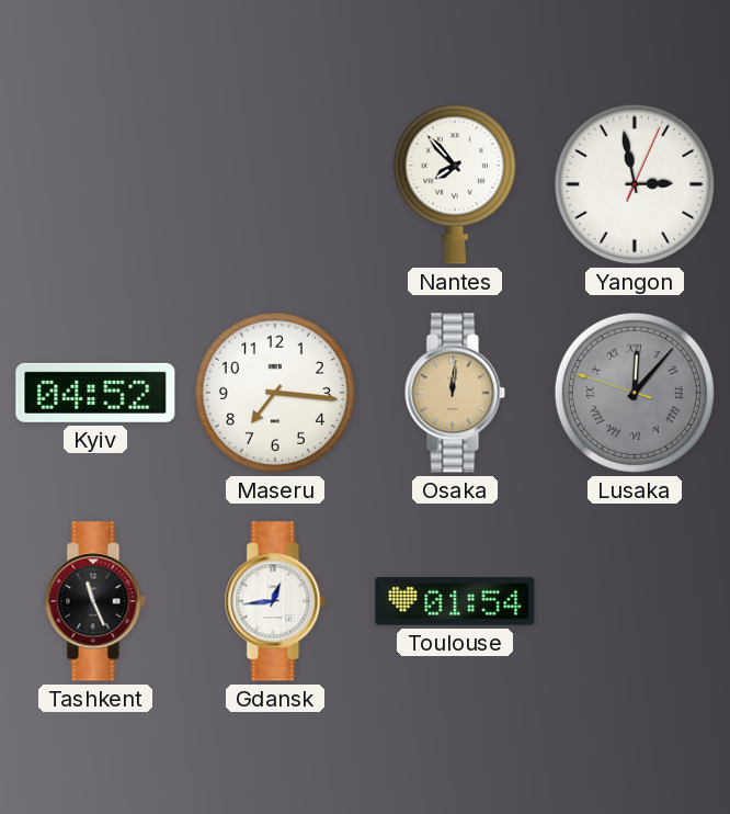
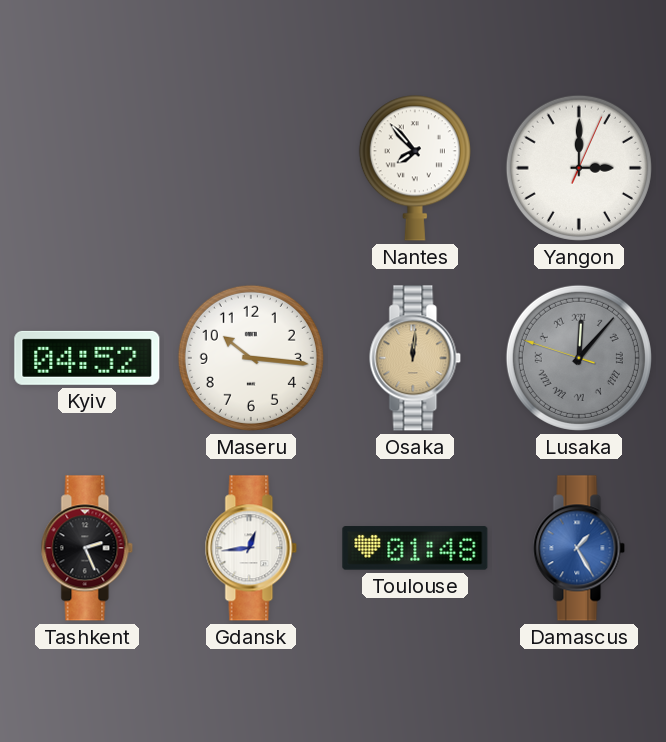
Yangon: 2:58 -> 3:00 (579, 168)
Maseru: 7:16 -> 10:16 (251, 358)
Tashkent: 11:26 -> 2:26 (87, 548)
Toulouse: 01:54 -> 01:48 (415, 548)
Damascus: none -> 1:25 (579, 548)
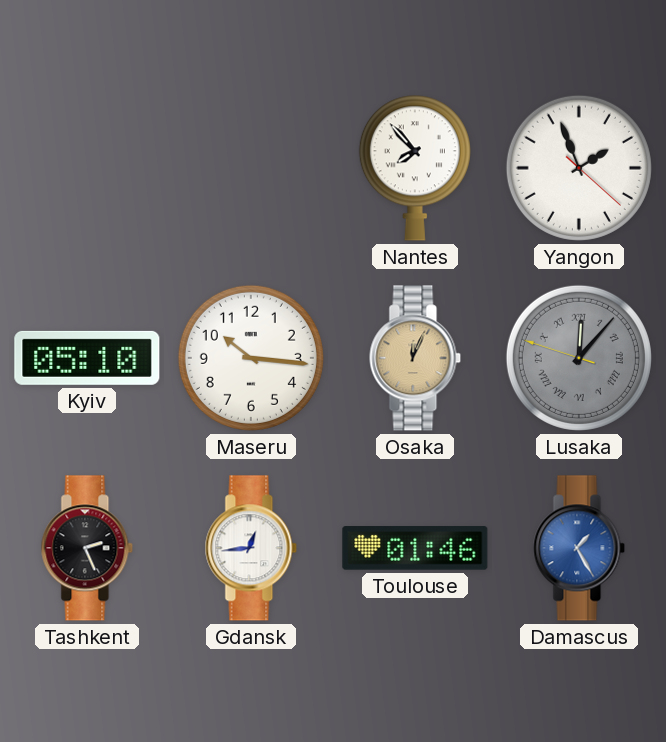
Yangon: 3:00 -> 1:56 (579, 168)
Kyiv: 04:52 -> 05:10 (87, 358)
Osaka: 12:01 -> 12:04 (415, 358)
Toulouse: 01:48 -> 01:46 (415, 548)
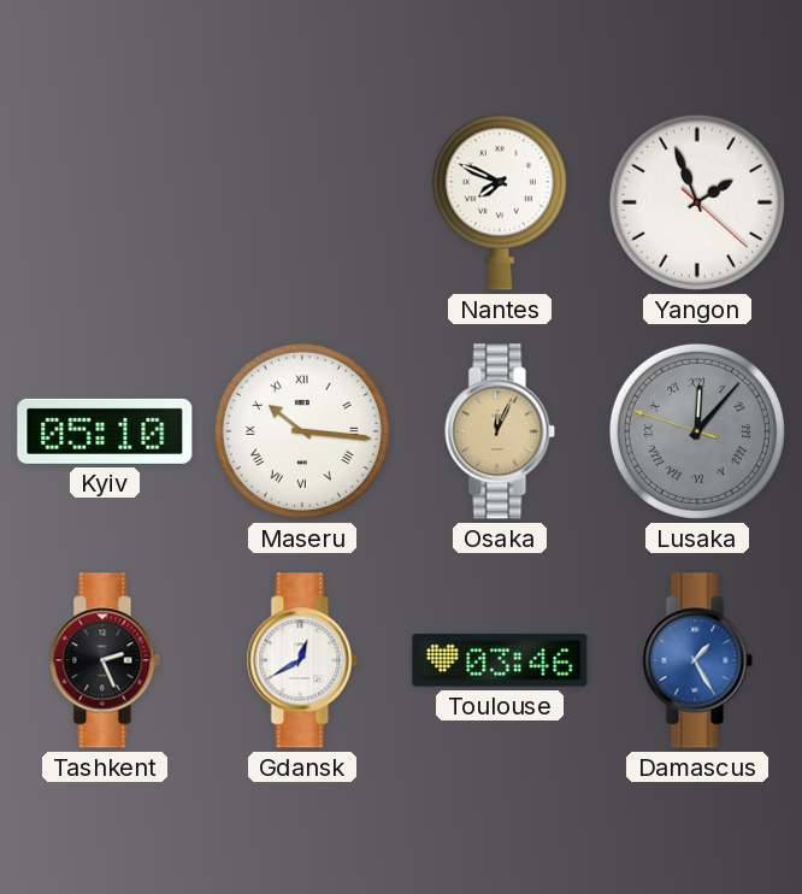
Nantes: 7:53 -> 7:49 (500, 202)
Maseru numerals: Arabic -> Roman (302, 431)
Gdansk: 12:44 -> 12:40 (302, 660)
Toulouse: 01:46 -> 03:46 (500, 660)
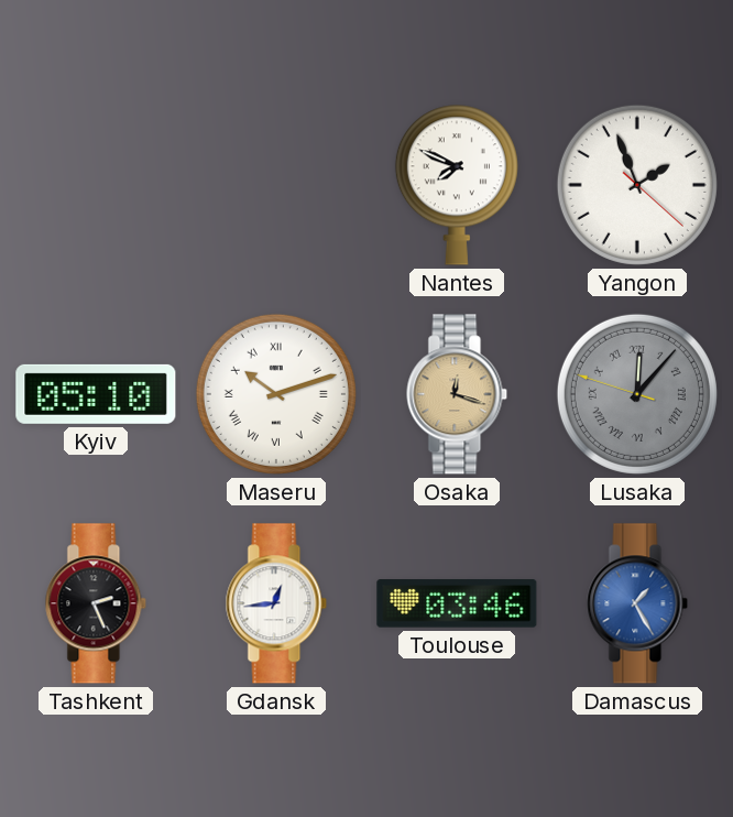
Maseru: 10:16 -> 10:12 (276, 394)
Osaka: 12:04 -> 12:18 (457, 394)
Gdansk: 12:40 -> 12:44 (276, 603)
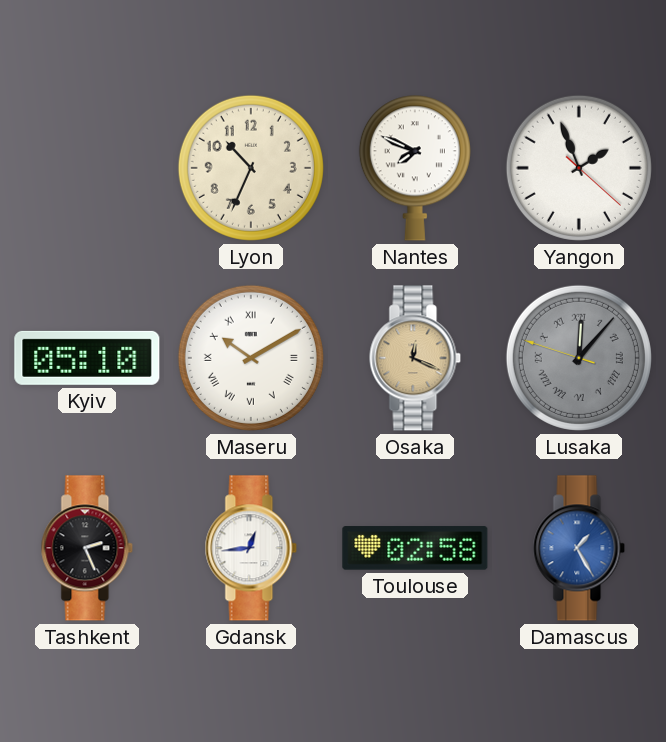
Lyon: none -> 10:34 (251, 168)
Maseru: 10:12 -> 10:10 (251, 358)
Osaka: 12:18 -> 12:19 (415, 358)
Toulouse: 03:46 -> 02:58 (415, 548)
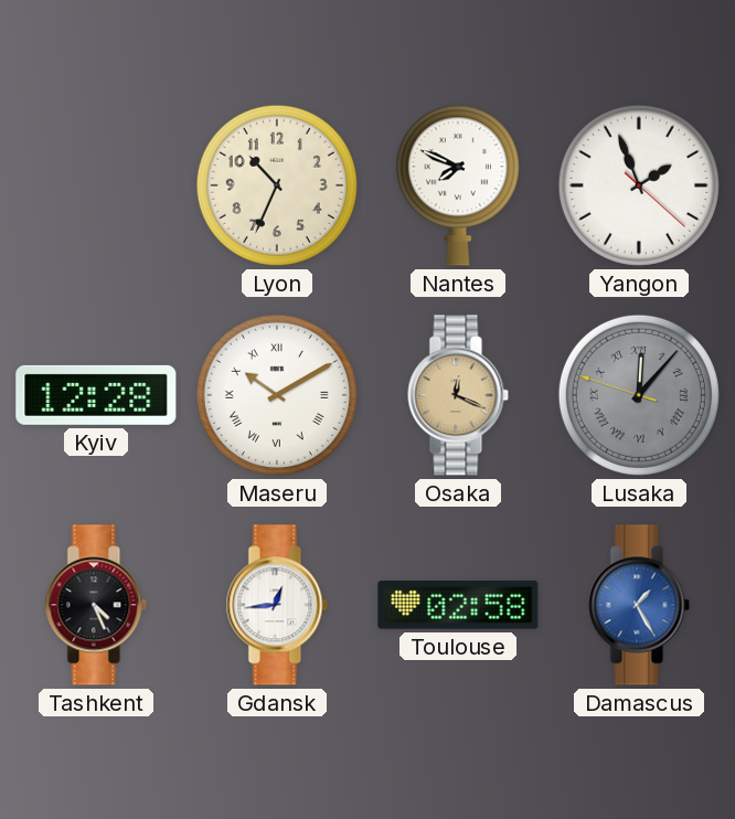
Kyiv: 05:10 -> 12:28 (96, 395)
Tashkent: 2:26 -> 4:26 (96, 605)
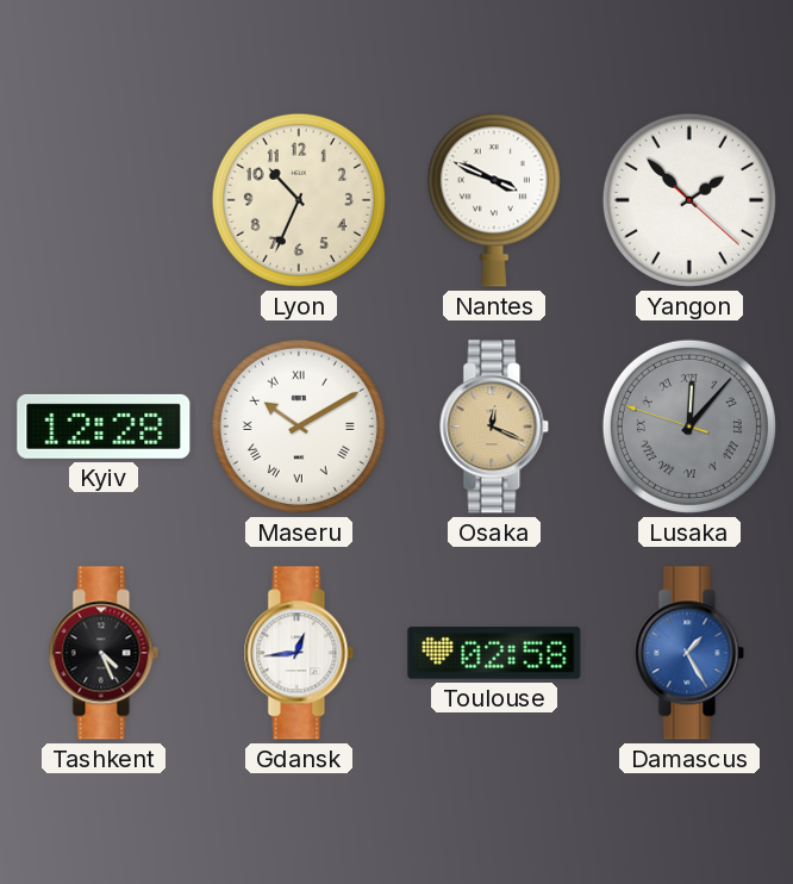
Nantes: 7:49 -> 3:49 (494, 200)
Yangon: 1:56 -> 1:52 (689, 200)
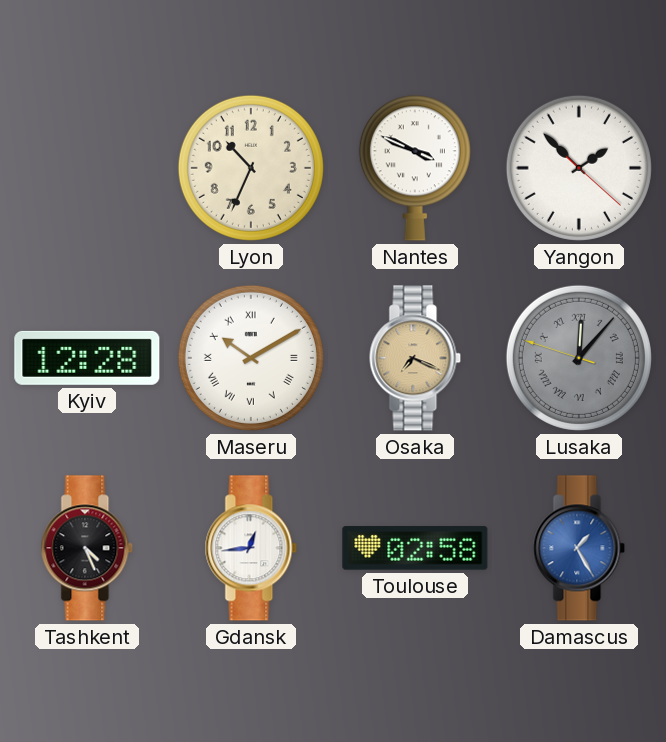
Osaka: 12:19 -> 7:19 (415, 358)
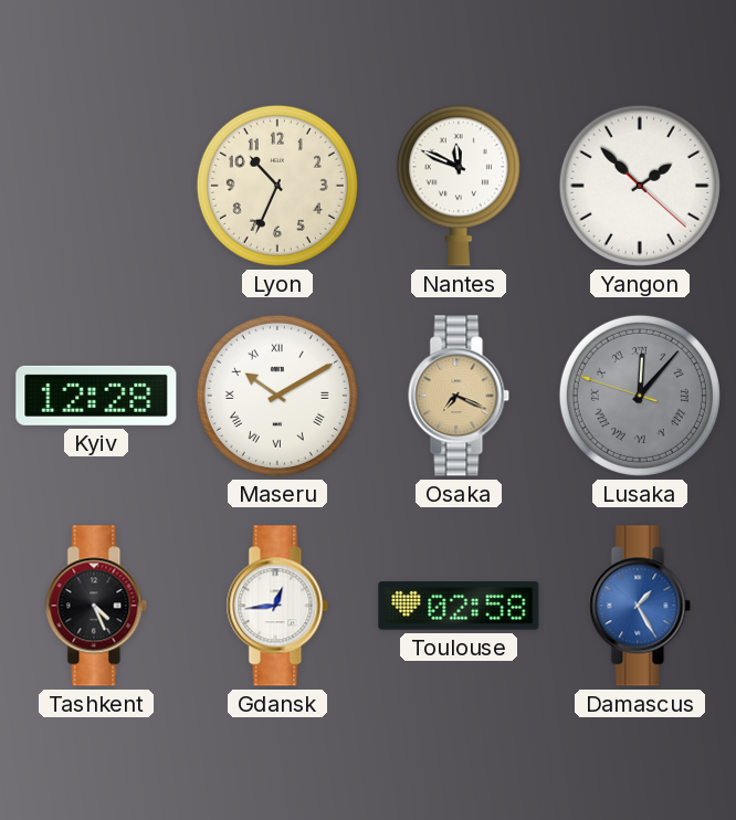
Nantes: 3:49 -> 11:49 (459, 186)
